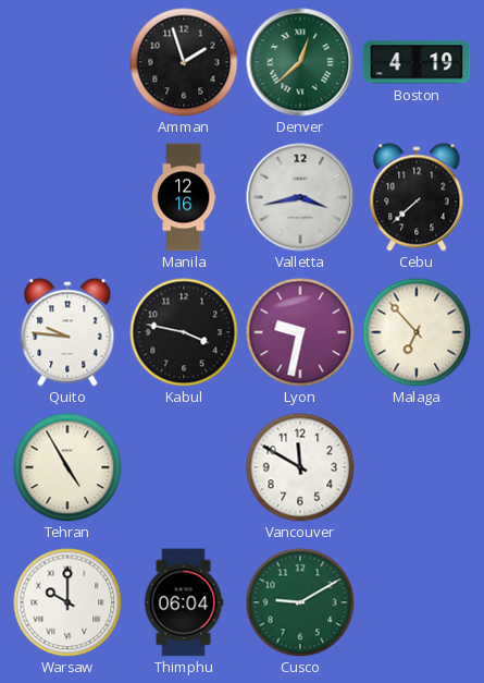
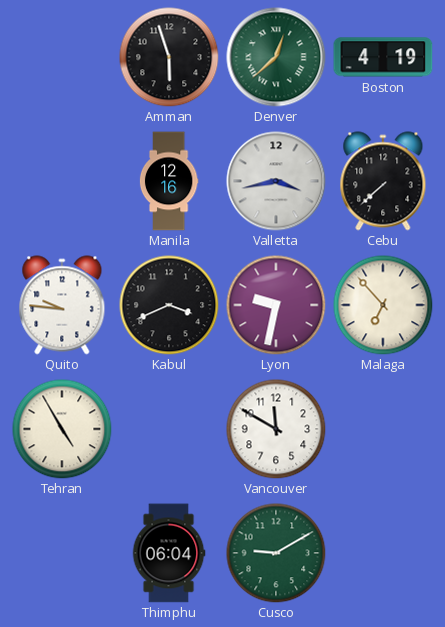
Amman: 1:57 -> 5:57 (169, 57)
Kabul: 3:47 -> 3:41 (169, 305)
Warsaw: 10:00 -> none (67, 602)
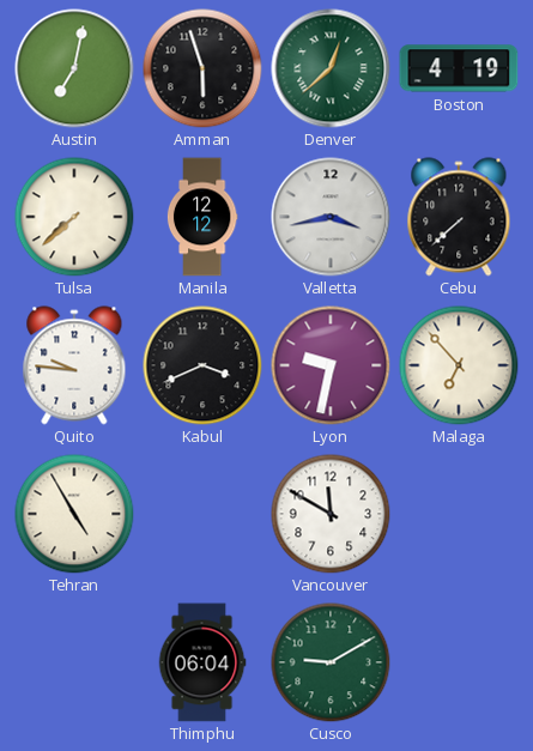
Austin: none -> 7:02 (74, 68)
Tulsa: none -> 7:38 (74, 217)
Manila: 12:16 -> 12:12 (202, 217)
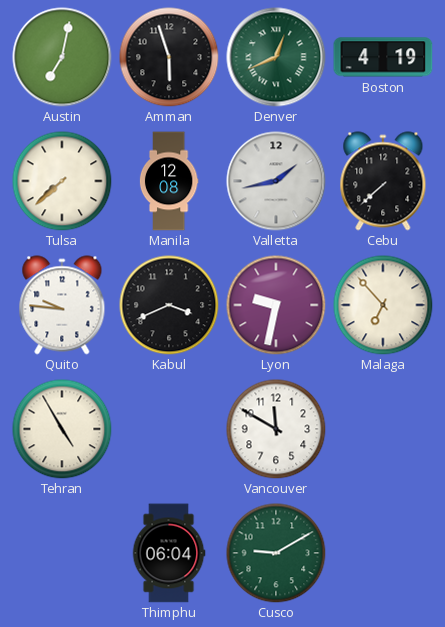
Denver: 12:38 -> 12:41 (276, 57)
Manila: 12:12 -> 12:08 (169, 181)
Valletta: 3:43 -> 1:43 (276, 181)
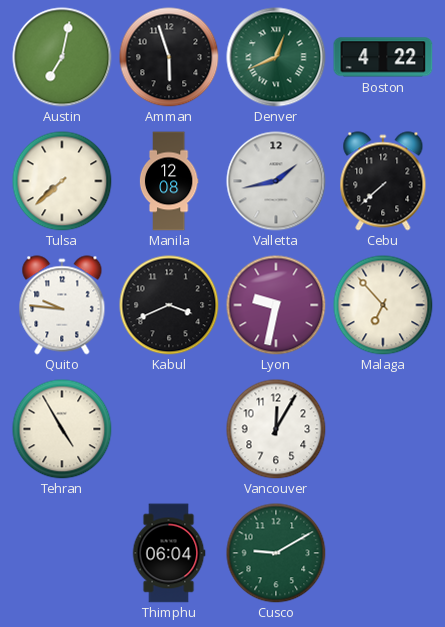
Boston: 4:19 -> 4:22 (383, 57)
Vancouver: 11:50 -> 12:05 (276, 429)
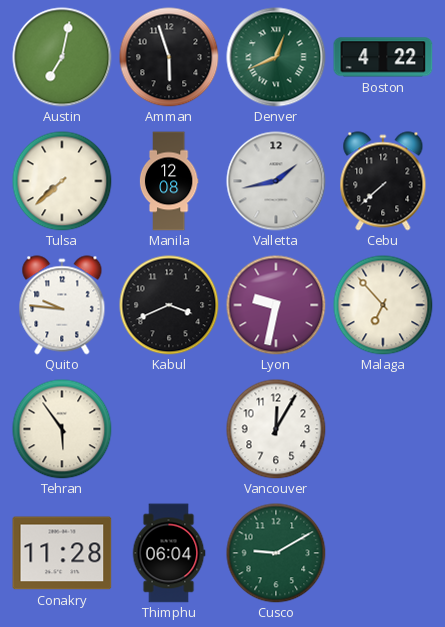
Tehran: 4:55 -> 5:54 (62, 429)
Conakry: none -> 11:28 (62, 553)
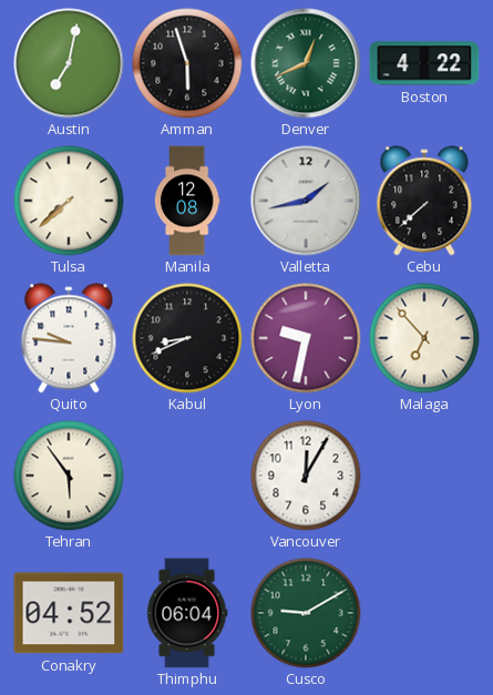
Kabul: 3:41 -> 8:41 (187, 338)
Conakry: 11:28 -> 04:52 (69, 613)
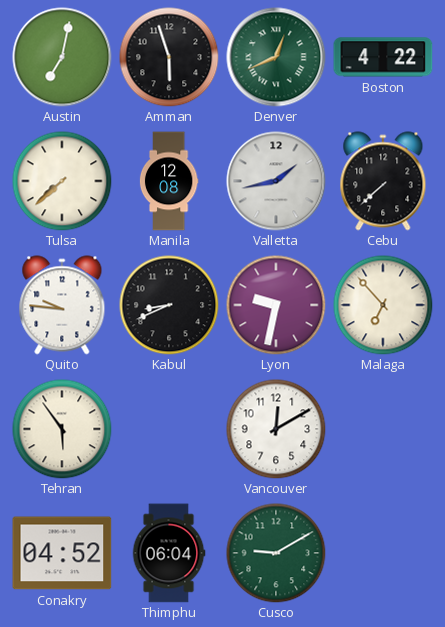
Vancouver: 12:05 -> 12:10 (276, 429)
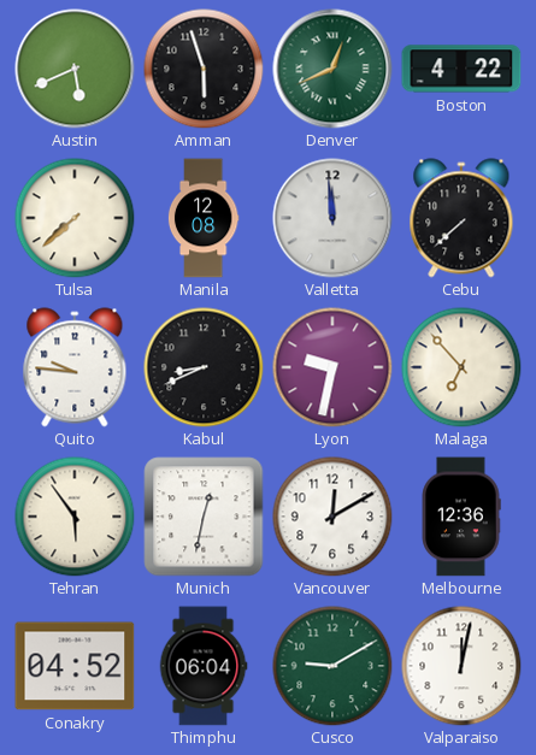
Austin: 7:02 -> 5:41 (75, 69)
Valletta: 1:43 -> 11:59 (332, 218)
Munich: none -> 12:32 (204, 517)
Melbourne: none -> 12:36 (461, 517)
Valparaiso: none -> 12:02 (461, 666)
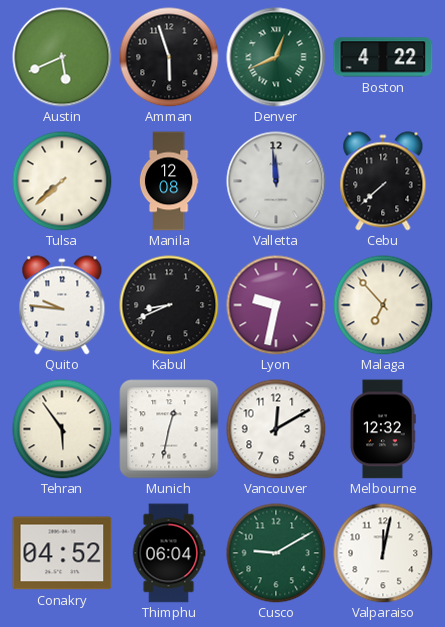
Melbourne: 12:36 -> 12:32 (383, 429)
